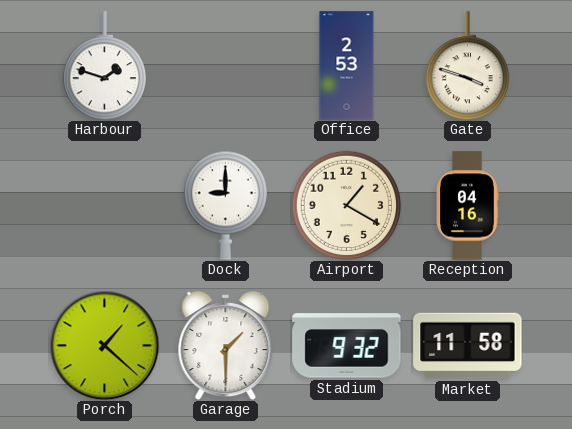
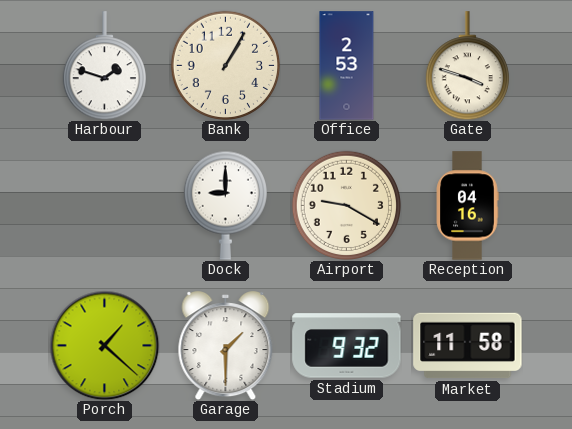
Bank: none -> 1:05 (225, 65)
Airport: 1:20 -> 9:20 (346, 205)
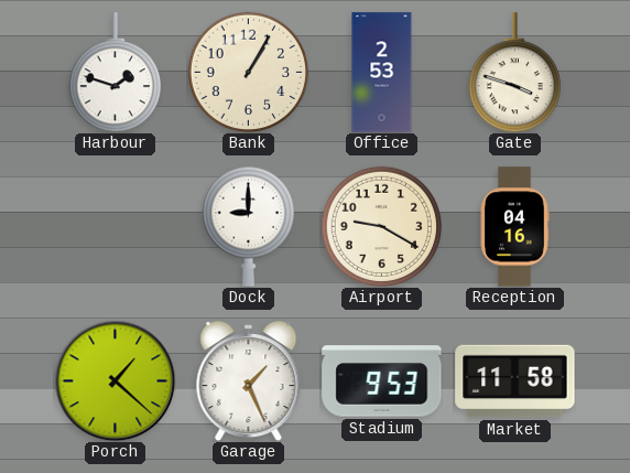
Garage: 1:30 -> 1:26 (249, 381)
Stadium: 9:32 -> 9:53 (382, 381)
